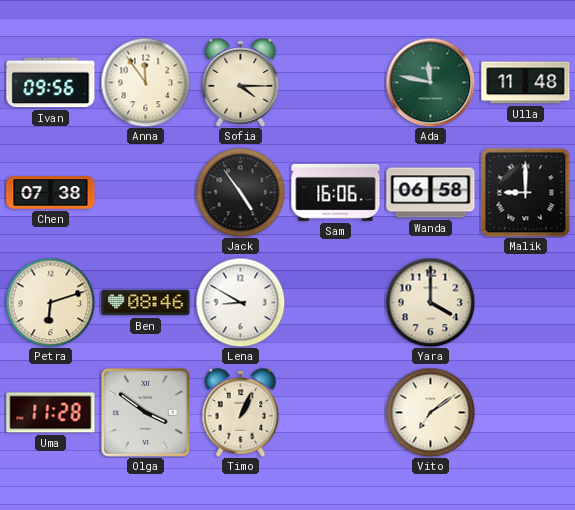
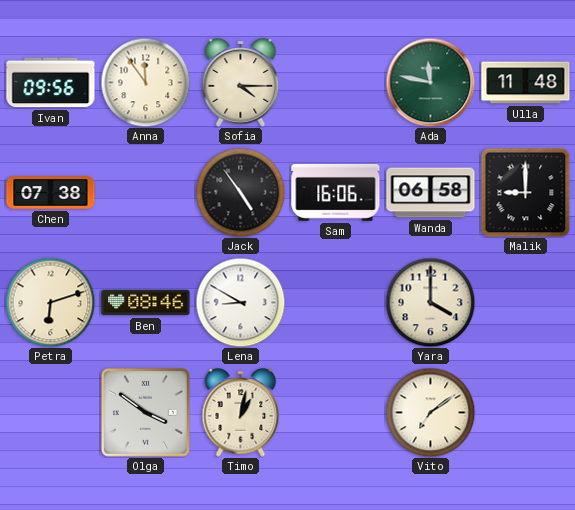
Uma: 11:28 -> none (51, 413)
Timo: 1:04 -> 1:02 (241, 413)
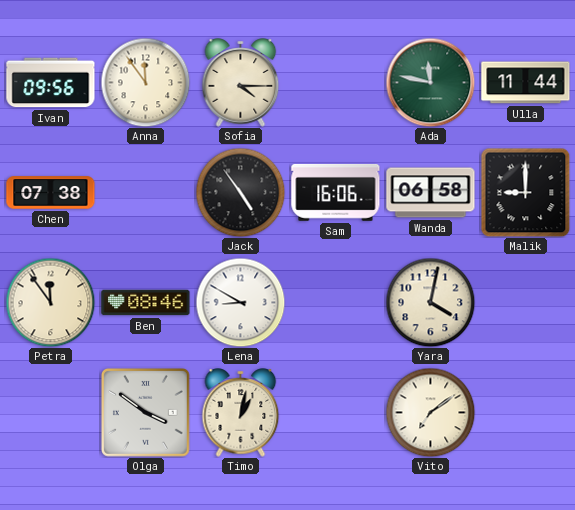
Ulla: 11:48 -> 11:44 (526, 83)
Petra: 6:12 -> 11:54 (50, 302)
Yara: 4:00 -> 4:02 (430, 302)
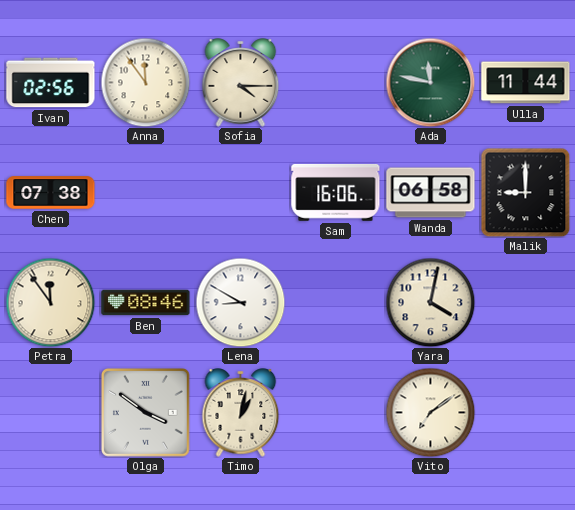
Ivan: 09:56 -> 02:56 (51, 83)
Jack: 4:54 -> none (240, 192)
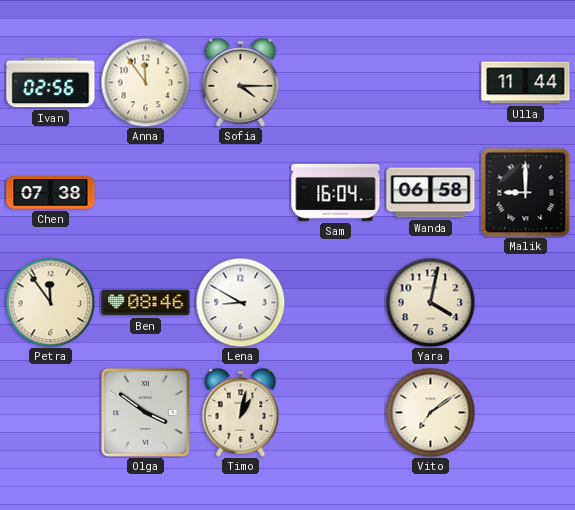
Ada: 11:47 -> none (430, 82)
Sam: 16:06 -> 16:04 (336, 192)
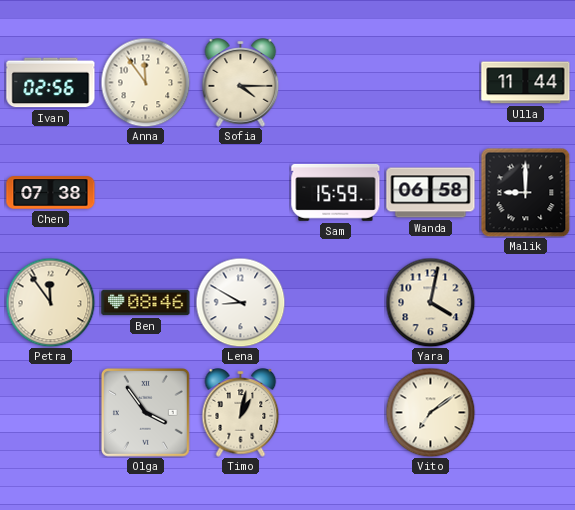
Sam: 16:04 -> 15:59 (336, 192)
Olga: 3:51 -> 3:54 (145, 412)
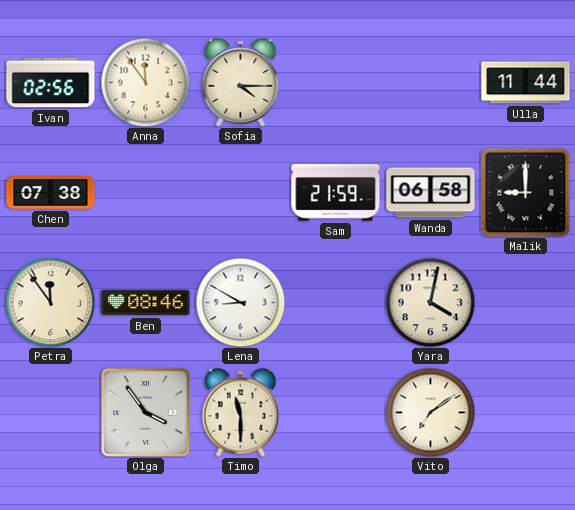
Sam: 15:59 -> 21:59 (336, 192)
Timo: 1:02 -> 11:30 (241, 413)
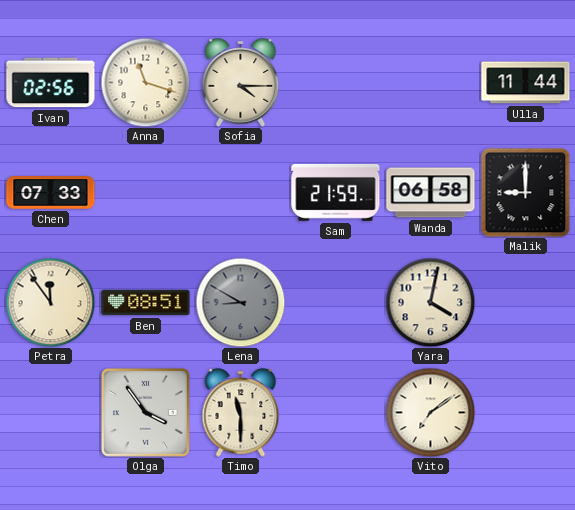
Anna: 11:54 -> 11:18 (145, 82)
Chen: 07:38 -> 07:33 (51, 193)
Ben: 08:46 -> 08:51 (146, 303)
Lena dial: white -> grey (240, 302)
